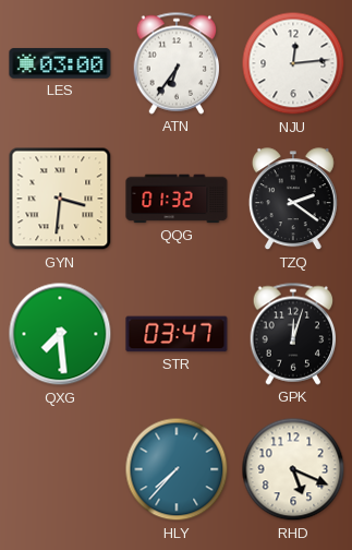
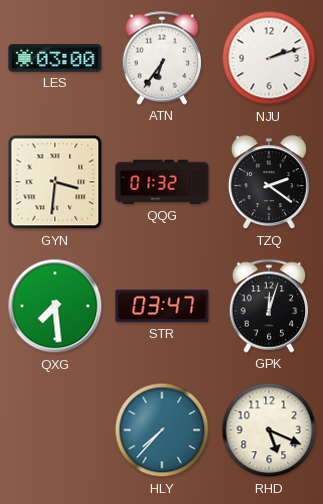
NJU: 12:14 -> 2:12 (269, 58)
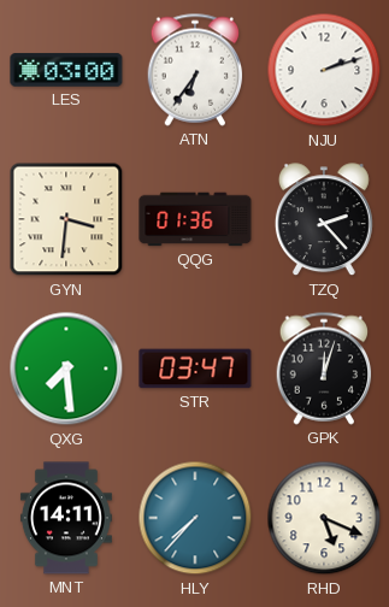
QQG: 01:32 -> 01:36 (195, 219)
TZQ: 2:21 -> 2:23 (324, 220)
MNT: none -> 14:11 (66, 518)
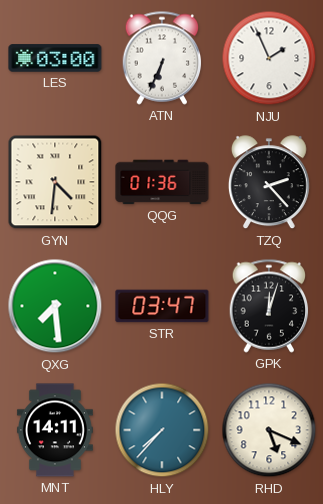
ATN: 6:36 -> 6:34 (162, 58)
NJU: 2:12 -> 1:56 (269, 58)
GYN: 3:31 -> 4:31 (55, 182)
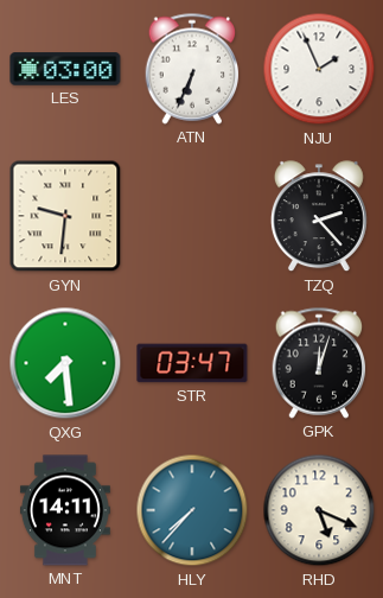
GYN: 4:31 -> 9:31 (65, 216)
QQG: 01:36 -> none (162, 182)
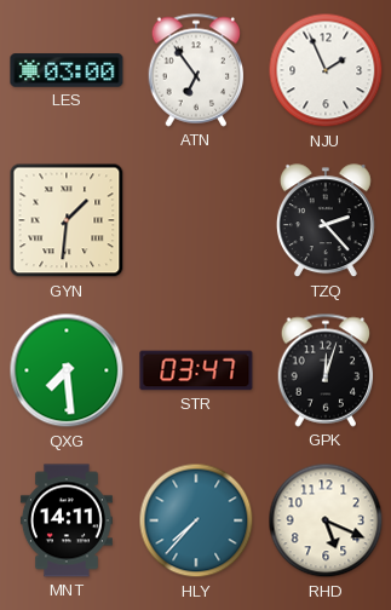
ATN: 6:34 -> 6:54 (196, 70)
GYN: 9:31 -> 1:31 (67, 220)
